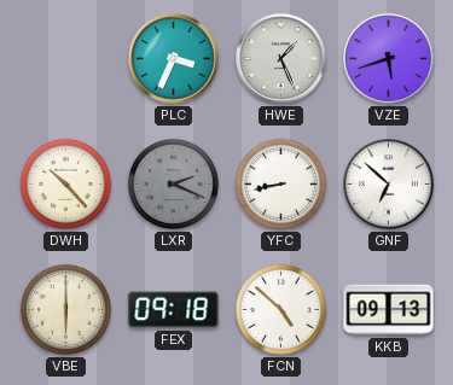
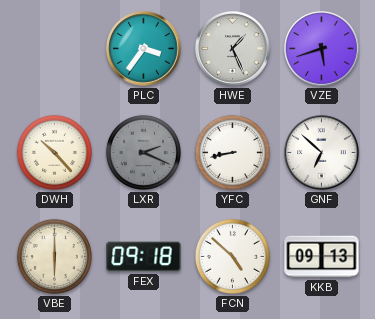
PLC: 3:34 -> 3:36 (144, 49)
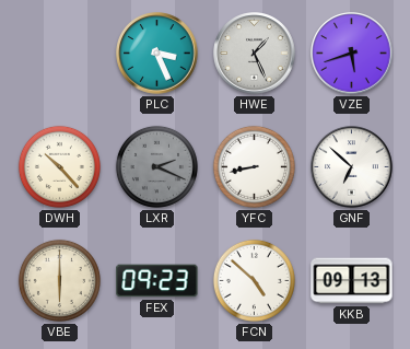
PLC: 3:36 -> 3:26 (157, 54)
FEX: 09:18 -> 09:23 (157, 281)
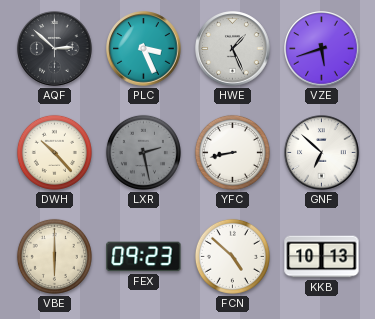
AQF: none -> 2:52 (55, 49)
LXR: 2:19 -> 2:28 (143, 152)
KKB: 09:13 -> 10:13 (322, 257)
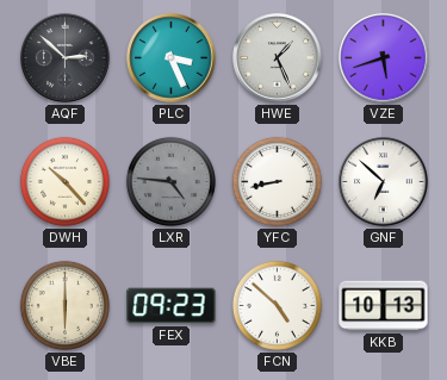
LXR: 2:28 -> 4:46 (170, 181)
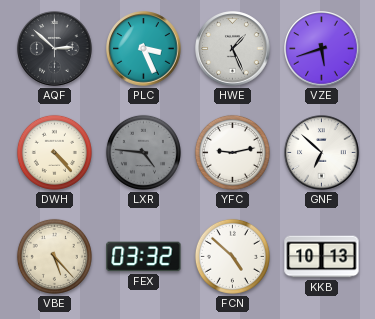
DWH: 10:23 -> 4:23 (54, 152)
YFC: 8:43 -> 9:13 (232, 152)
VBE: 6:00 -> 5:23 (54, 256)
FEX: 09:23 -> 03:32 (144, 257)
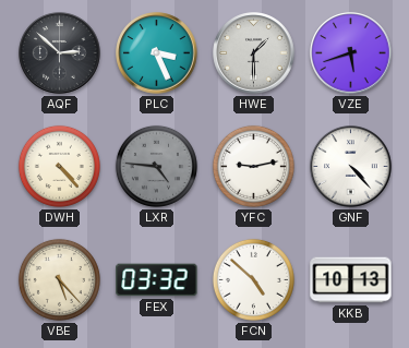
HWE: 1:26 -> 1:30 (254, 53)
GNF: 6:52 -> 4:23 (351, 167)
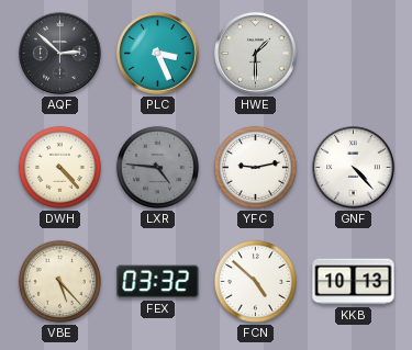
VZE: 5:42 -> none (351, 53)
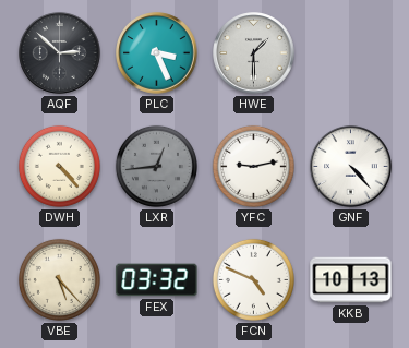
LXR: 4:46 -> 12:44 (156, 166)
FCN: 4:52 -> 4:49 (253, 279)
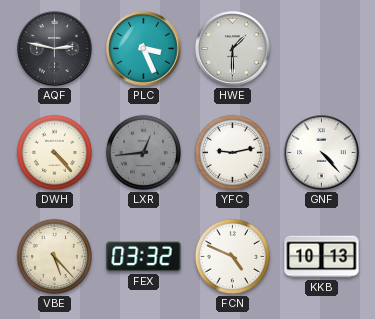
AQF: 2:52 -> 2:47 (55, 49)
